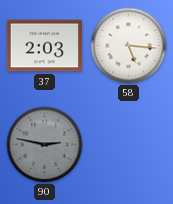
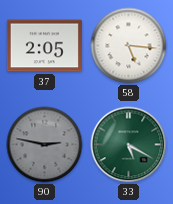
37: 2:03 -> 2:05 (44, 46)
33: none -> 5:20 (129, 145)
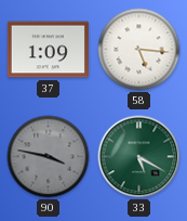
37: 2:05 -> 1:09 (48, 50)
90: 2:47 -> 3:47 (49, 157)
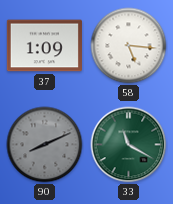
90: 3:47 -> 8:11 (45, 145)
33: 5:20 -> 11:20 (129, 145)
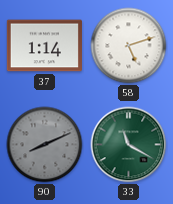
37: 1:09 -> 1:14 (44, 46)
58: 5:16 -> 5:12 (129, 46)
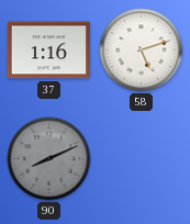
37: 1:14 -> 1:16 (48, 51)
33: 11:20 -> none (129, 145)
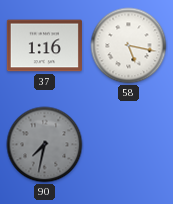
58: 5:12 -> 5:17 (129, 46)
90: 8:11 -> 7:32 (45, 145)
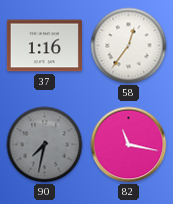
58: 5:17 -> 12:36 (129, 46)
82: none -> 11:17 (129, 145)
